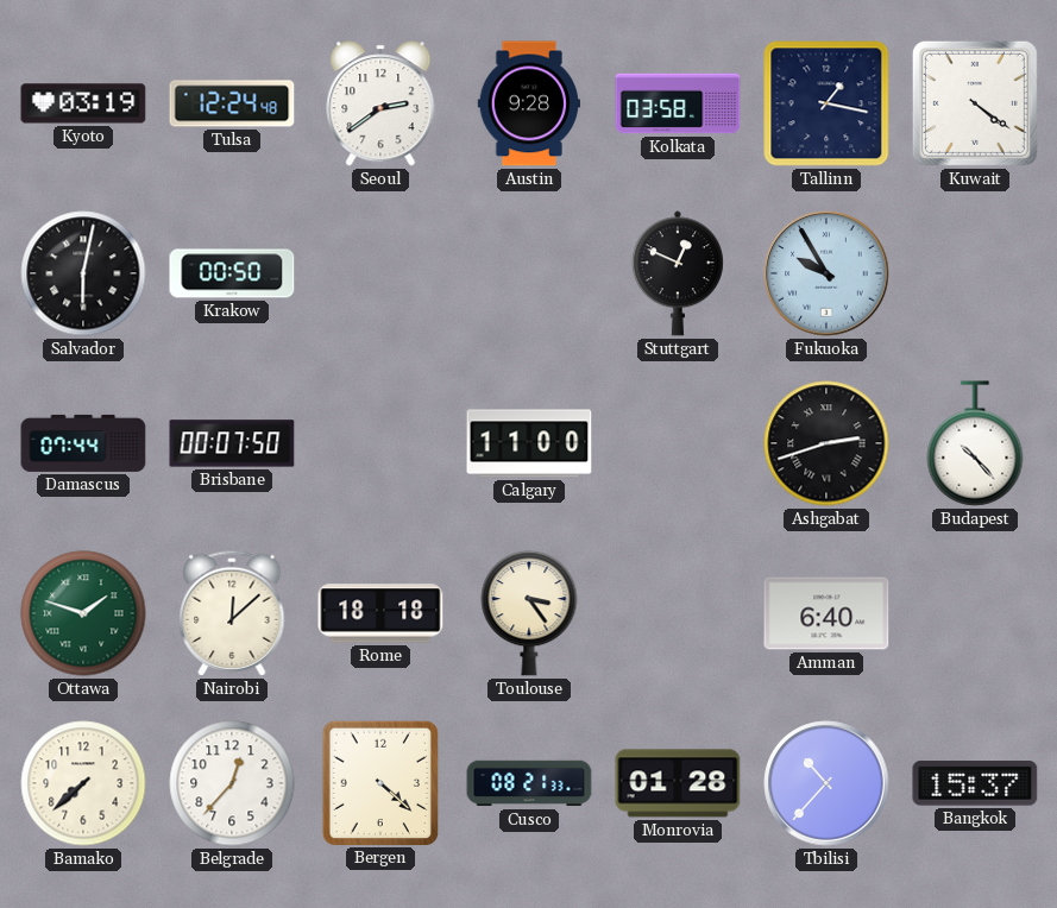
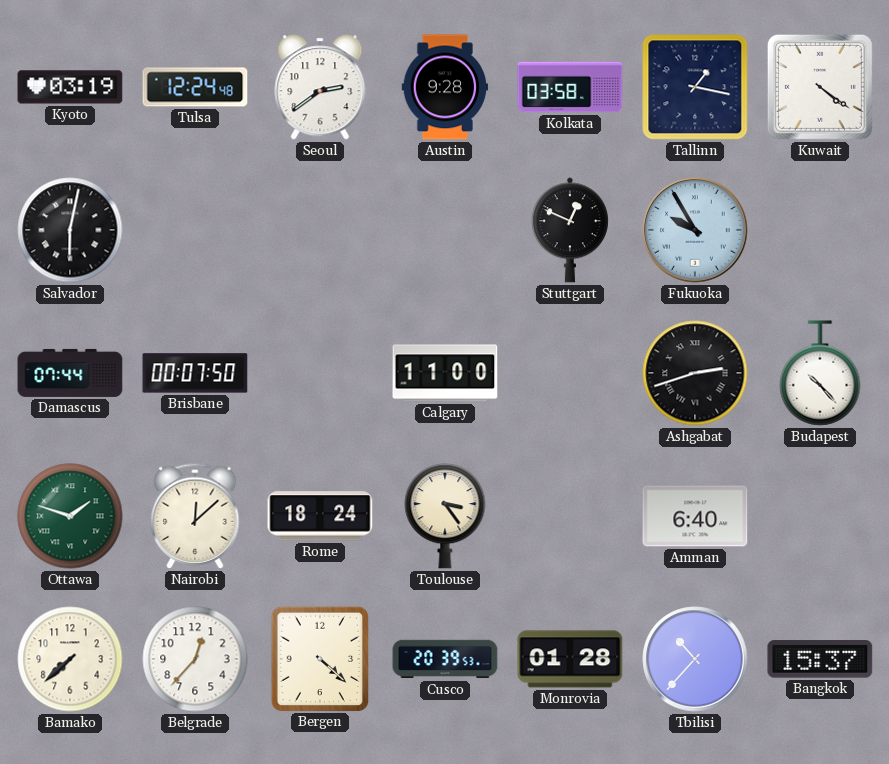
Krakow: 00:50 -> none (232, 273)
Rome: 18:18 -> 18:24 (320, 516)
Cusco: 08:21 -> 20:39 (445, 659)
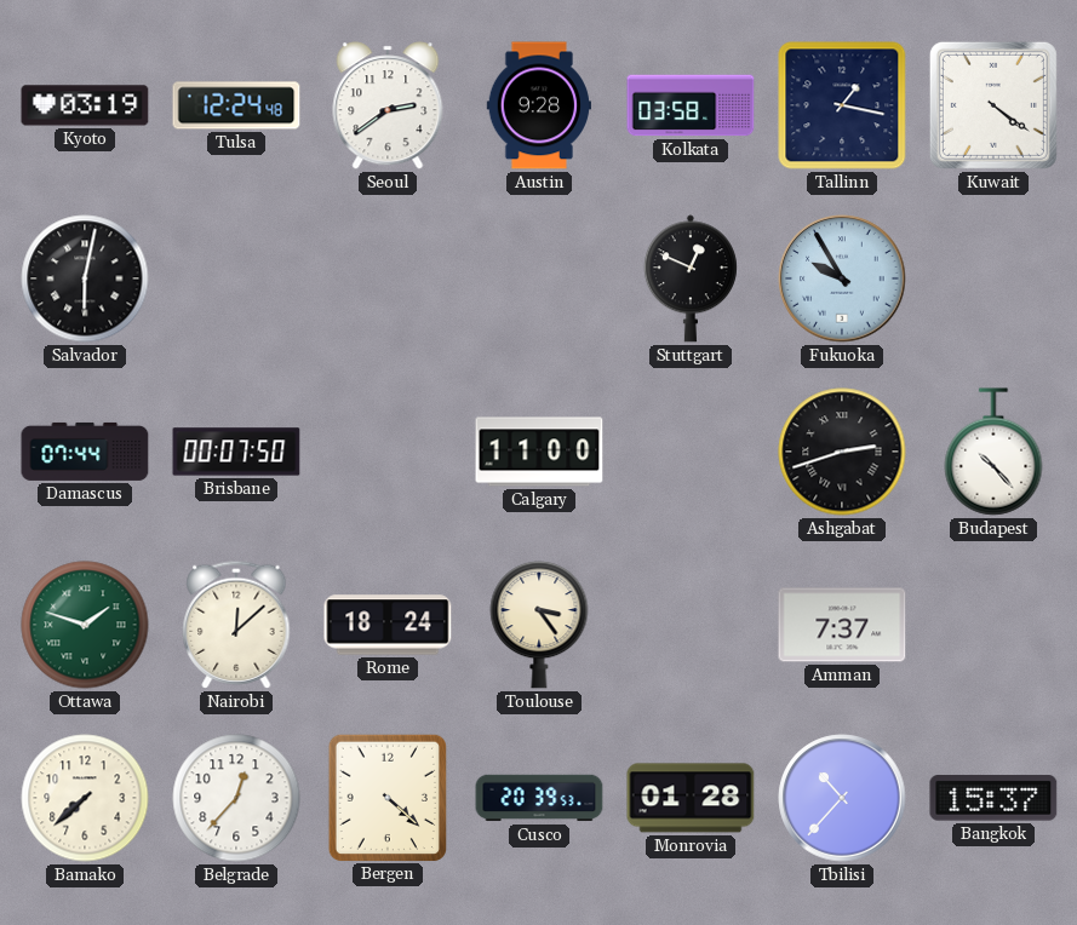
Amman: 6:40 -> 7:37 (842, 625)
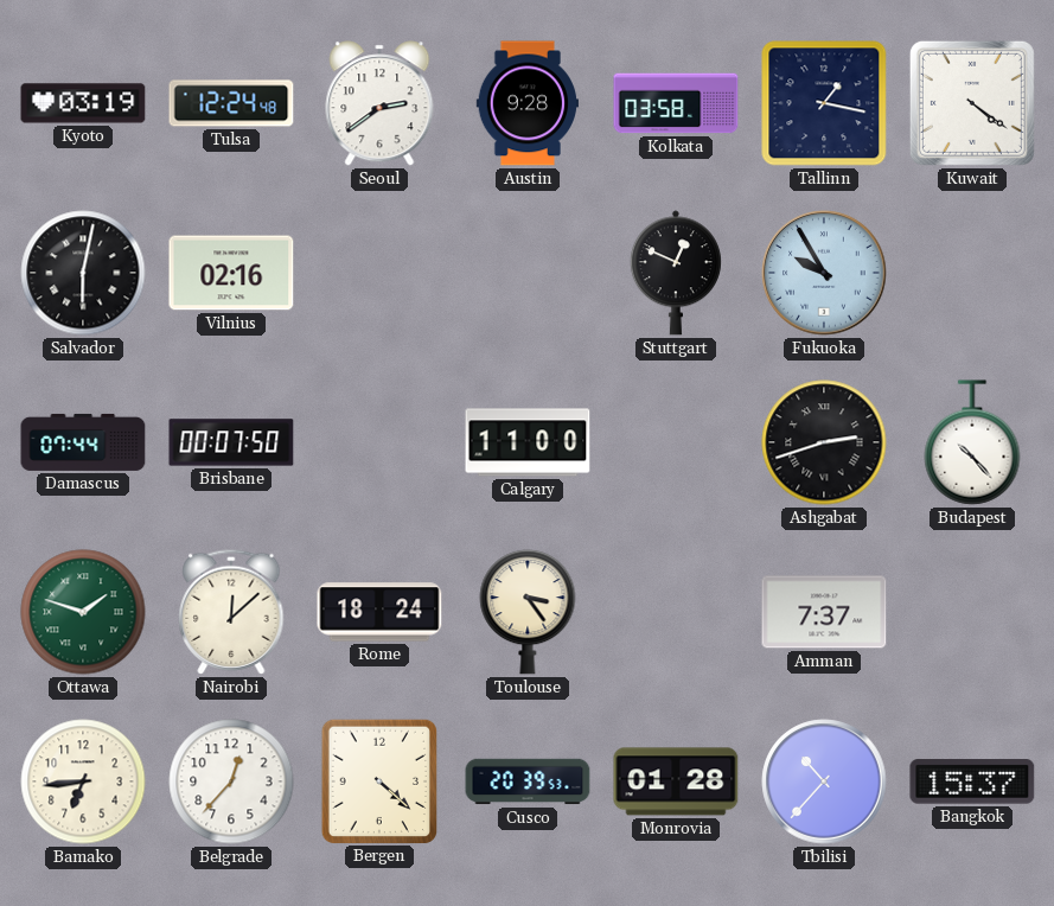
Vilnius: none -> 02:16 (231, 273)
Bamako: 7:38 -> 6:44 (83, 781)
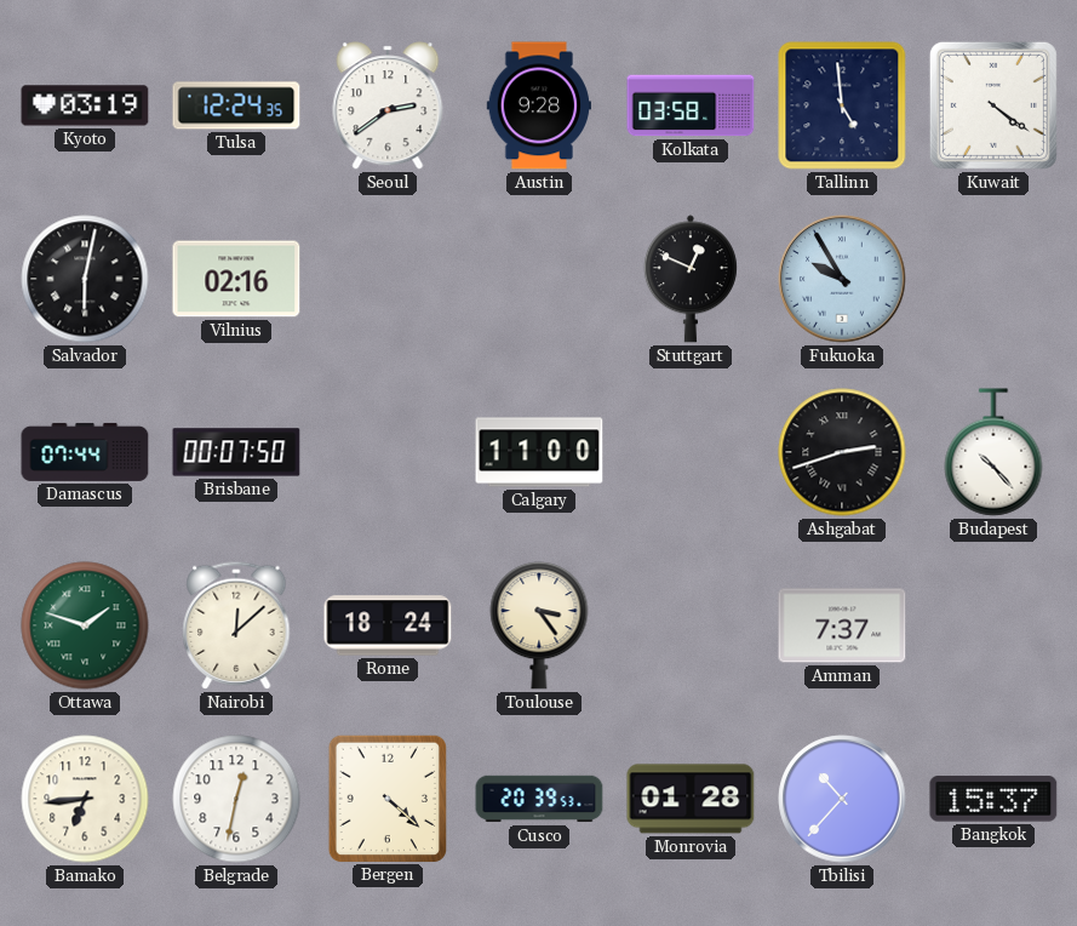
Tulsa: 12:24:48 -> 12:24:35 (236, 105)
Tallinn: 1:17 -> 4:59 (842, 105)
Belgrade: 12:37 -> 12:32 (236, 799)
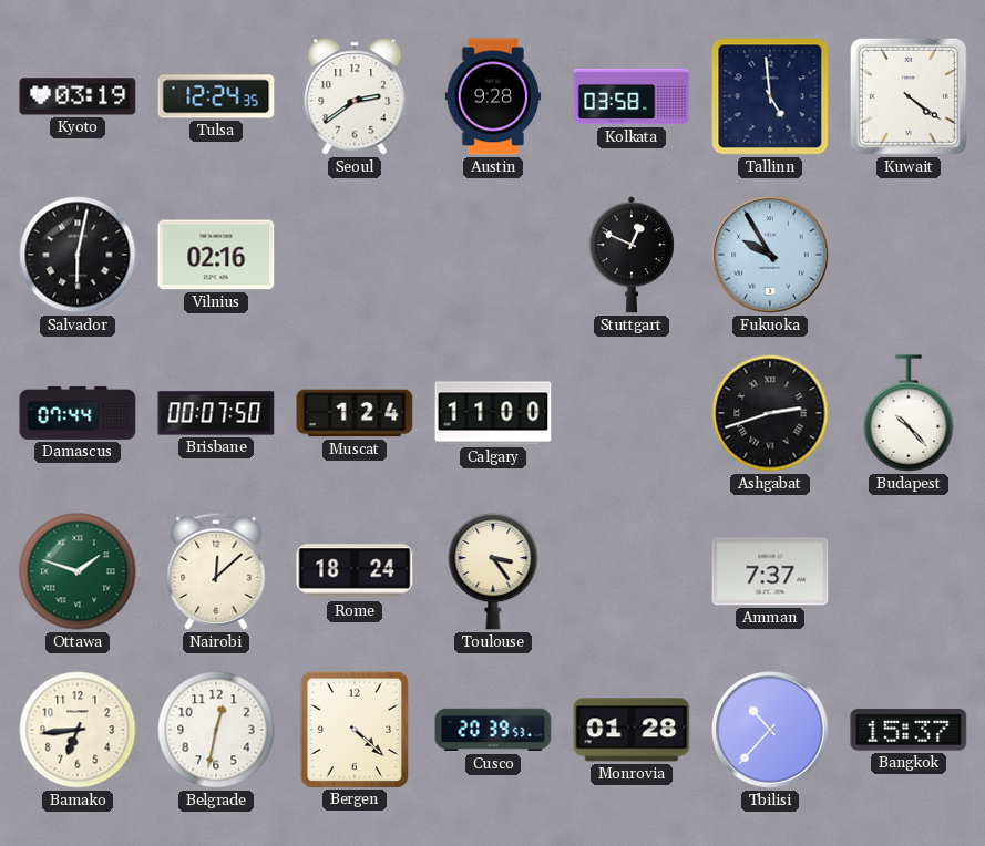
Muscat: none -> 1:24 (355, 413)
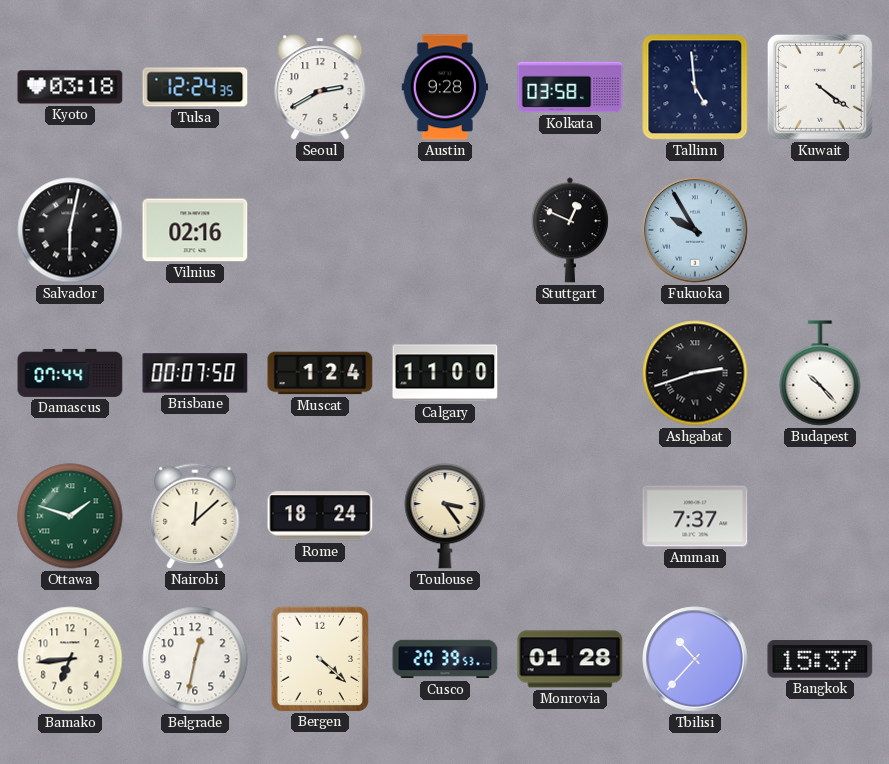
Kyoto: 03:19 -> 03:18 (70, 87)
Seoul: 2:39 -> 2:40 (320, 87)
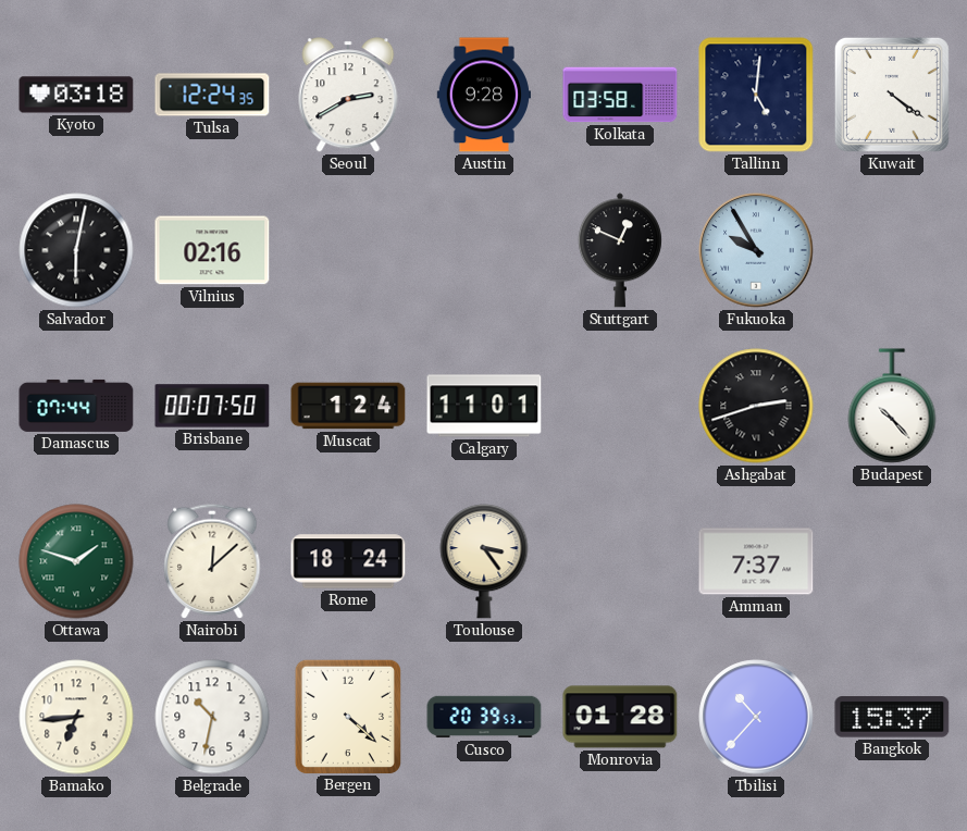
Tallinn: 4:59 -> 5:01 (756, 95)
Calgary: 11:00 -> 11:01 (484, 406)
Belgrade: 12:32 -> 10:32 (212, 717)
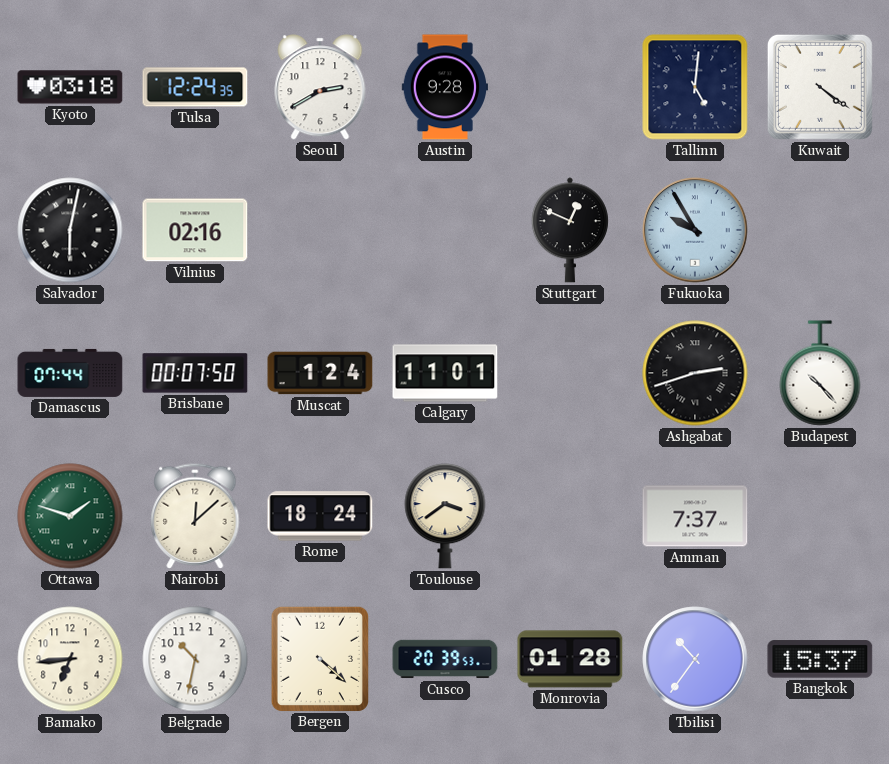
Kolkata: 03:58 -> none (620, 95)
Toulouse: 3:24 -> 3:39 (445, 517)
Tbilisi: 10:37 -> 10:36 (695, 659)
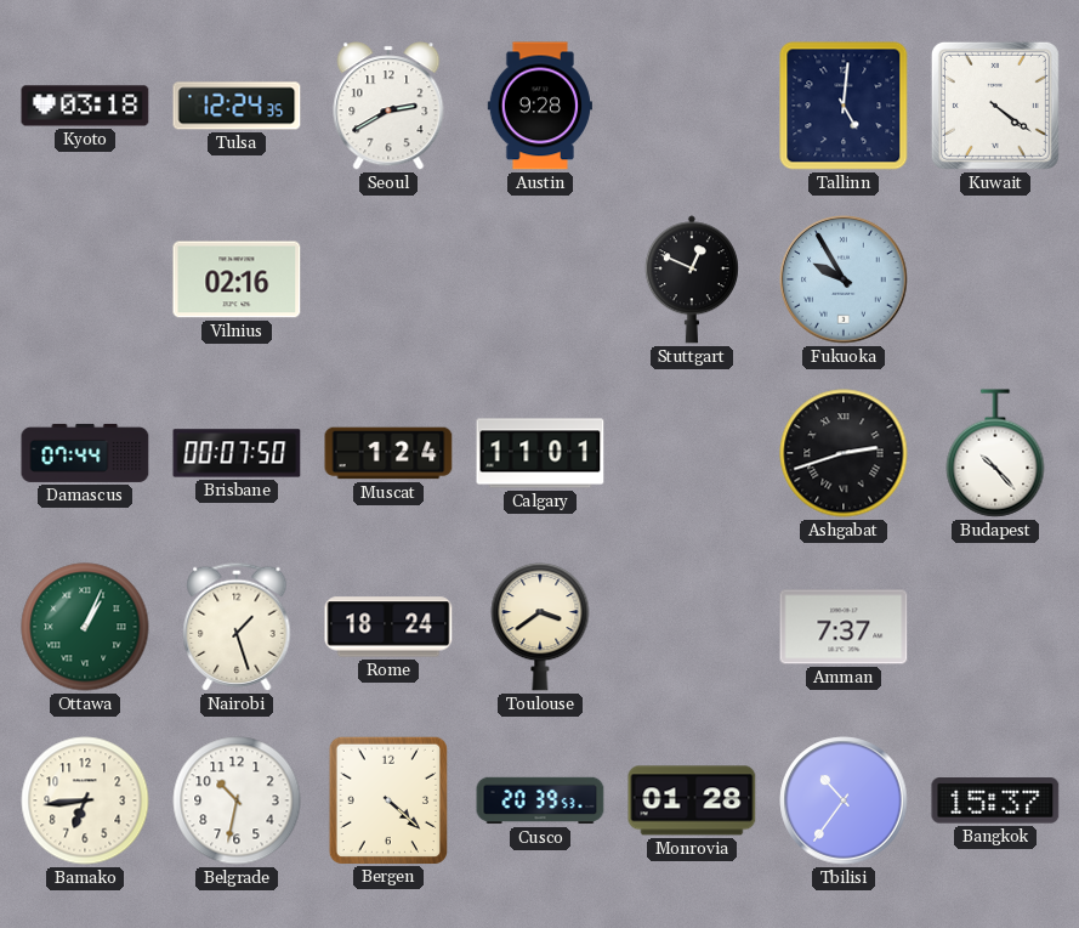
Salvador: 6:02 -> none (70, 230)
Ottawa: 1:48 -> 1:04 (85, 627)
Nairobi: 12:08 -> 1:27 (237, 627)
